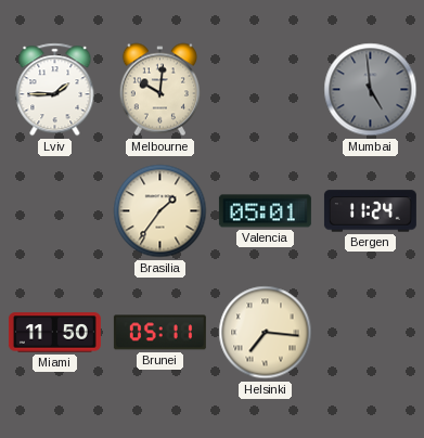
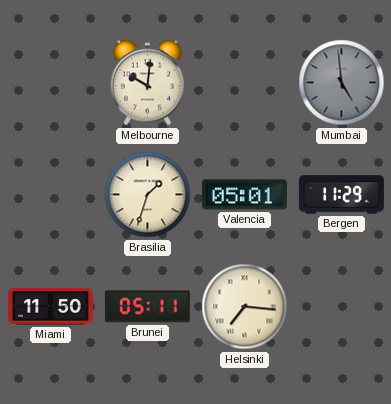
Lviv: 1:45 -> none (55, 90)
Brasilia: 1:36 -> 1:33 (148, 195)
Bergen: 11:24 -> 11:29 (341, 195)
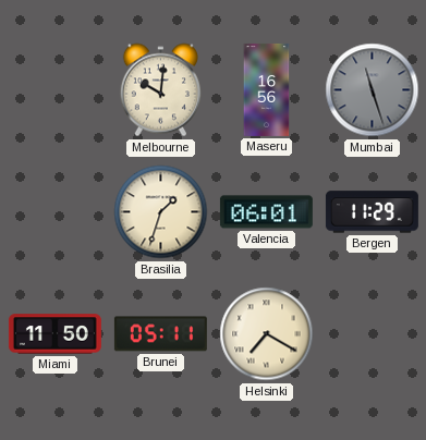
Maseru: none -> 16:56 (267, 89)
Mumbai: 4:59 -> 11:27 (373, 90)
Valencia: 05:01 -> 06:01 (266, 212)
Helsinki: 7:16 -> 7:20 (267, 334)
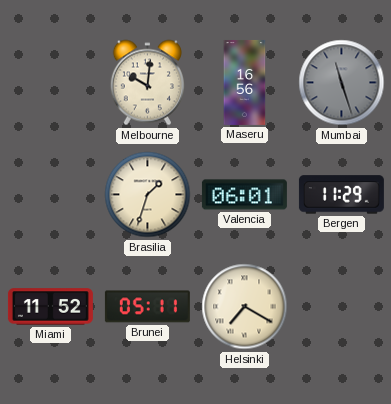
Miami: 11:50 -> 11:52 (50, 307)
